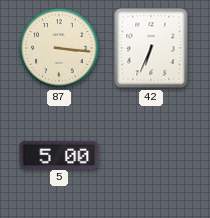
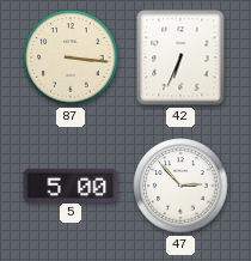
47: none -> 2:53 (180, 186)
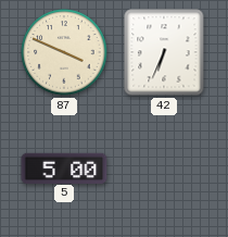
87: 3:16 -> 3:49 (64, 52)
47: 2:53 -> none (180, 186)
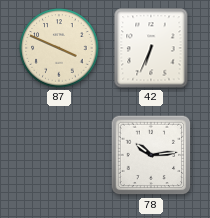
5: 5:00 -> none (64, 167)
78: none -> 10:14 (151, 155)
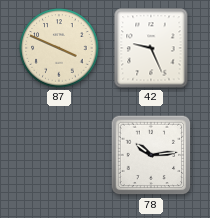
42: 6:34 -> 9:26 (151, 48)
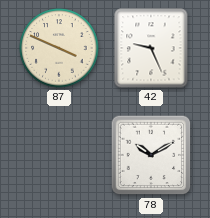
78: 10:14 -> 10:10 (151, 155)
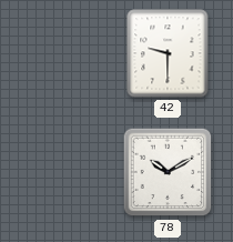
87: 3:49 -> none (59, 48)
42: 9:26 -> 9:30 (168, 53)
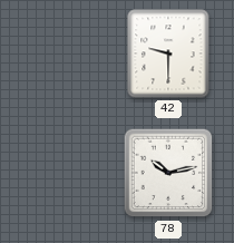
78: 10:10 -> 10:13 (168, 173)
